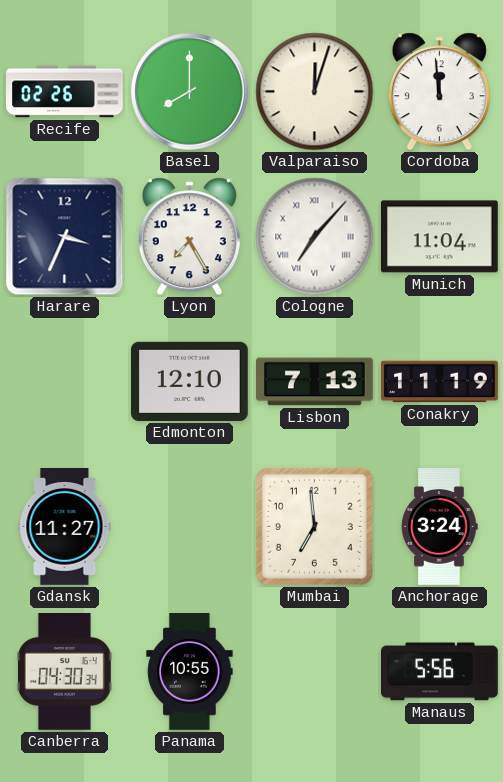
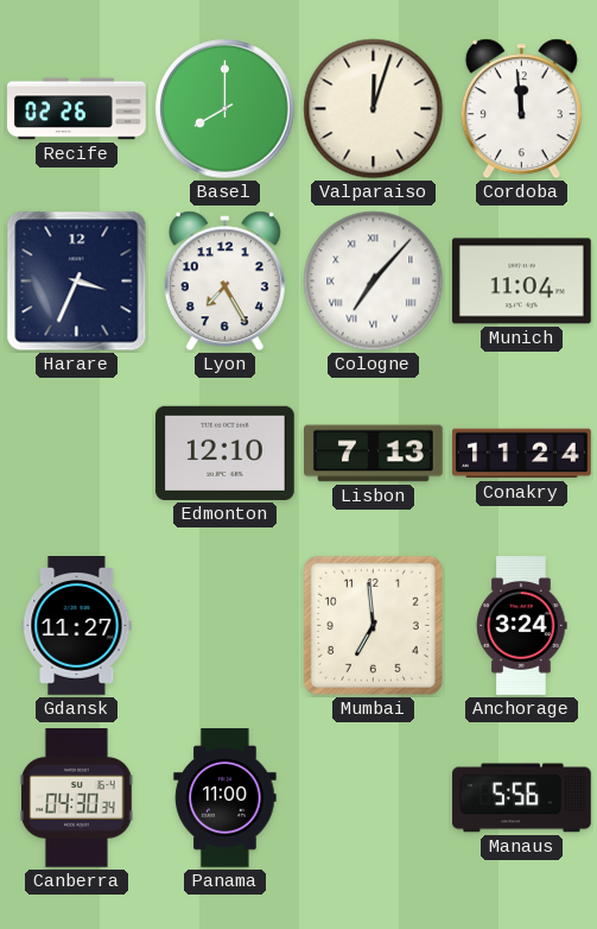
Conakry: 11:19 -> 11:24 (522, 454)
Panama: 10:55 -> 11:00 (226, 798)
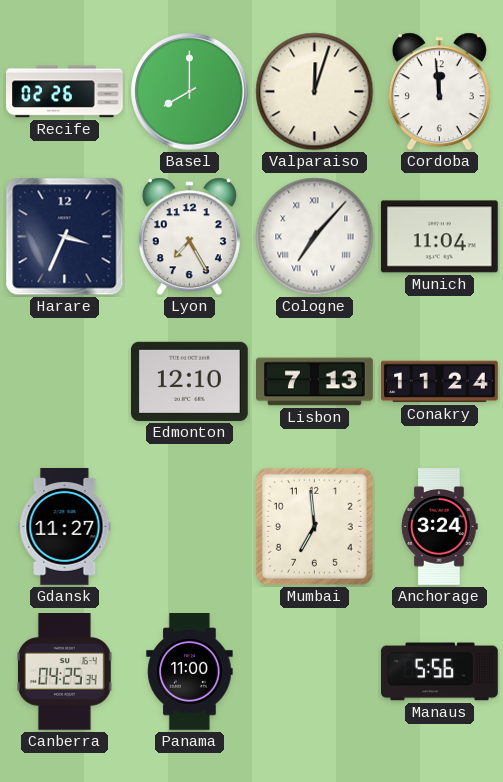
Canberra: 04:30 -> 04:25 (65, 672)
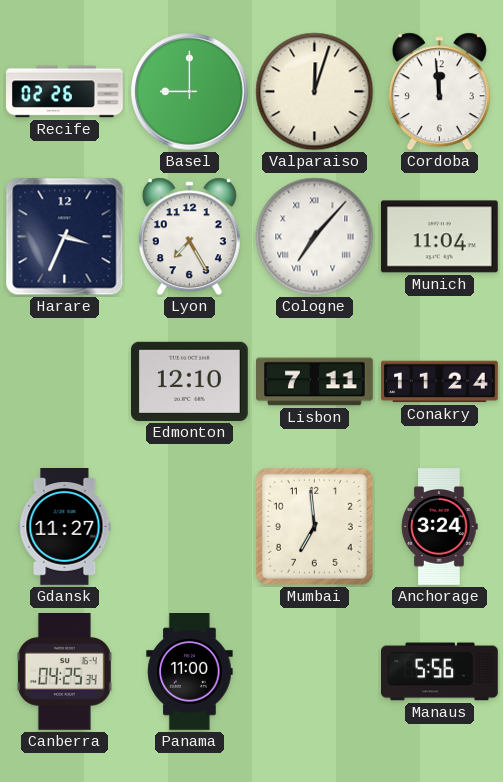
Basel: 8:00 -> 9:00 (190, 92)
Lisbon: 7:13 -> 7:11 (315, 382)
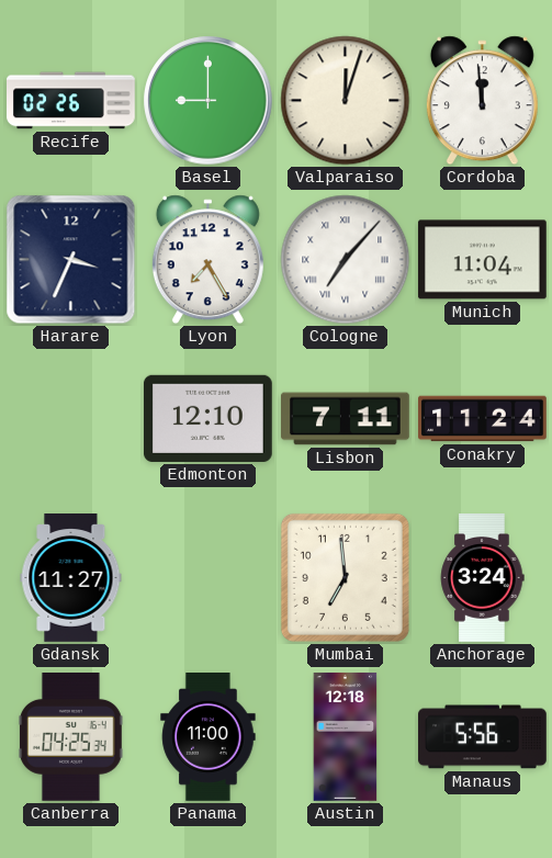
Austin: none -> 12:18 (346, 737)
